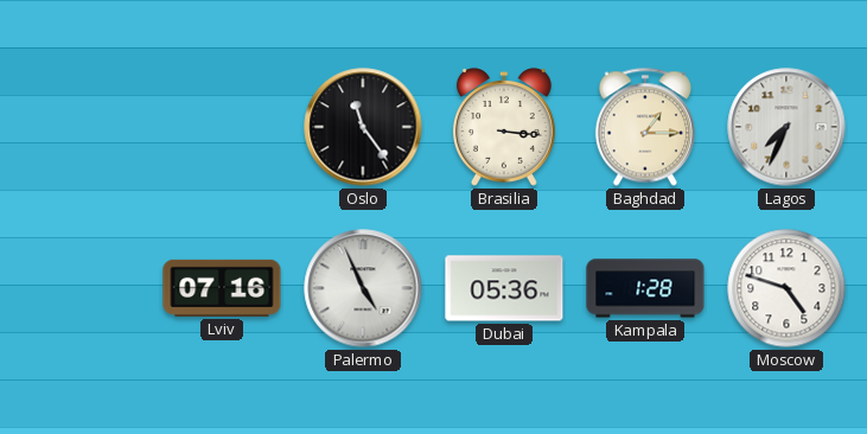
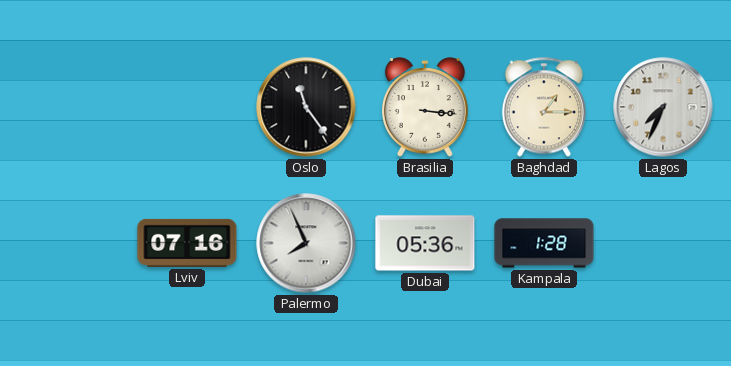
Palermo: 4:56 -> 7:56 (306, 243)
Moscow: 4:48 -> none (786, 288)
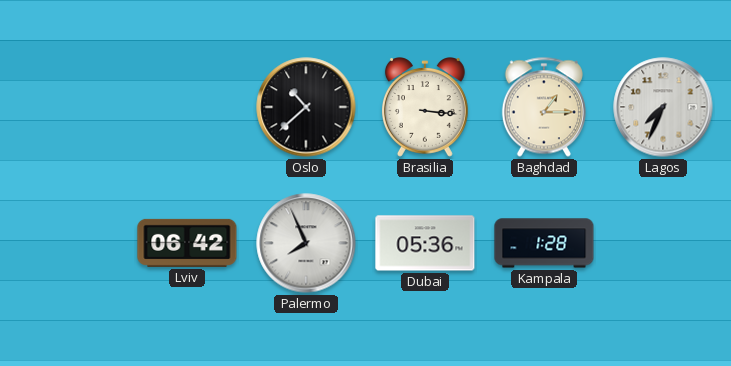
Oslo: 11:24 -> 10:38 (306, 107)
Lviv: 07:16 -> 06:42 (187, 243)
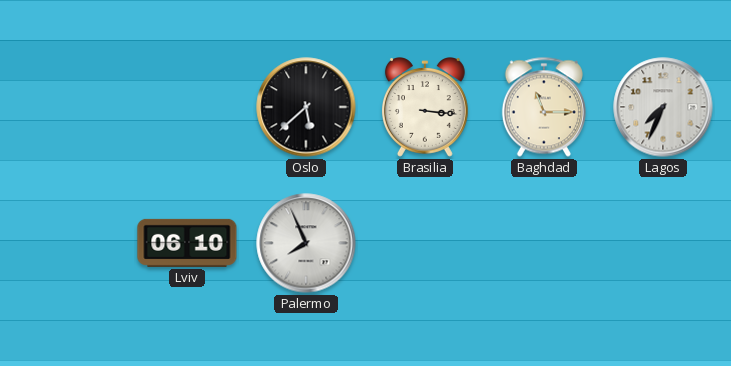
Oslo: 10:38 -> 5:38 (306, 107)
Baghdad: 1:15 -> 11:15 (544, 107)
Lviv: 06:42 -> 06:10 (187, 243)
Dubai: 05:36 -> none (425, 243)
Kampala: 1:28 -> none (544, 243)
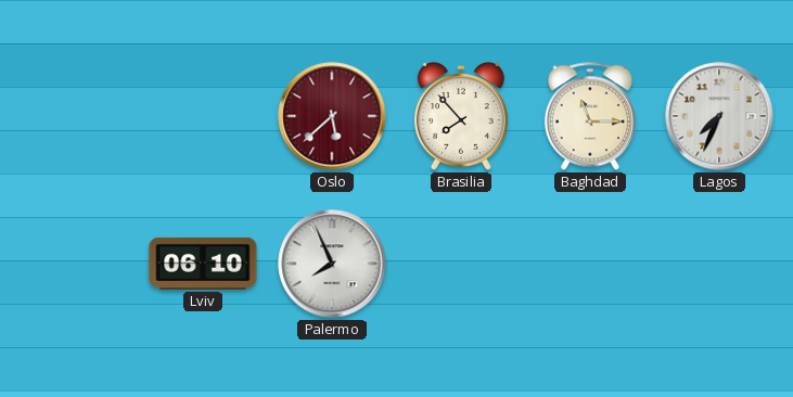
Oslo dial: black -> burgundy (332, 116)
Brasilia: 3:16 -> 7:53 (461, 116)
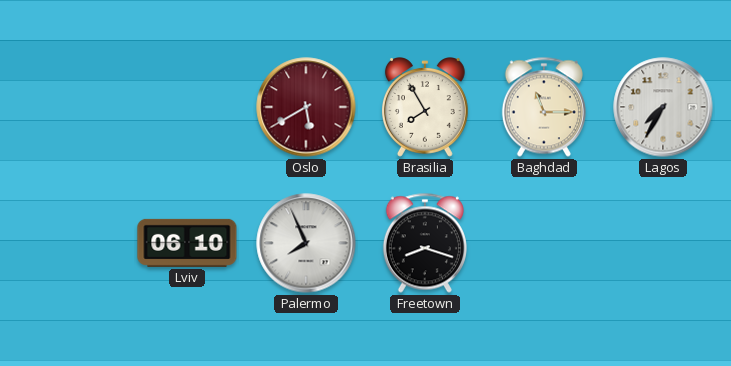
Oslo: 5:38 -> 5:40 (306, 107)
Brasilia: 7:53 -> 7:55 (425, 107)
Lagos: 7:34 -> 7:35 (663, 107)
Freetown: none -> 8:18 (425, 243)
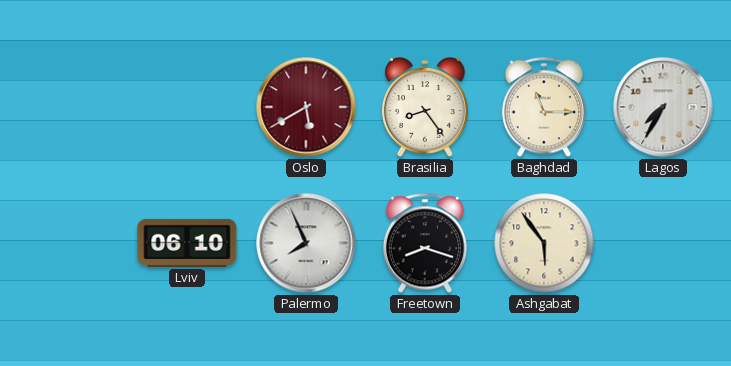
Brasilia: 7:55 -> 8:24 (425, 107)
Ashgabat: none -> 5:54 (544, 243)
